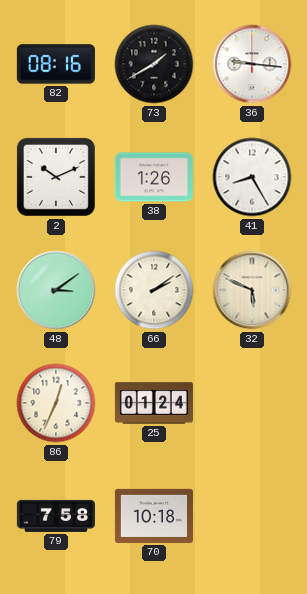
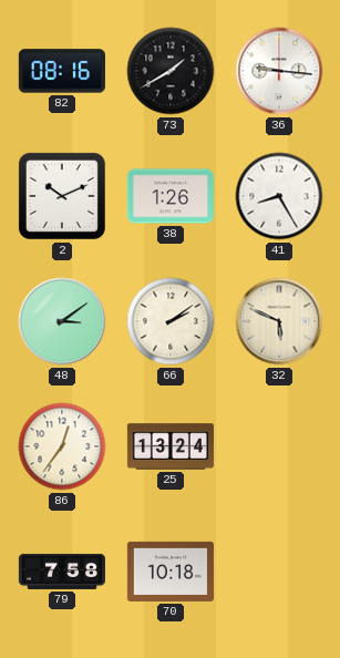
86: 12:34 -> 12:36 (62, 446)
25: 01:24 -> 13:24 (171, 446)
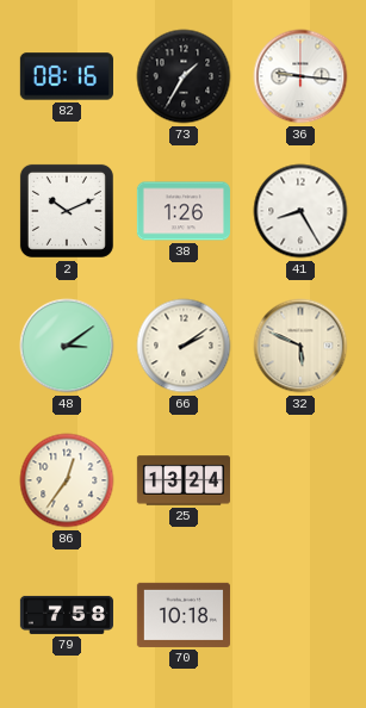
73: 1:40 -> 1:35 (184, 76)
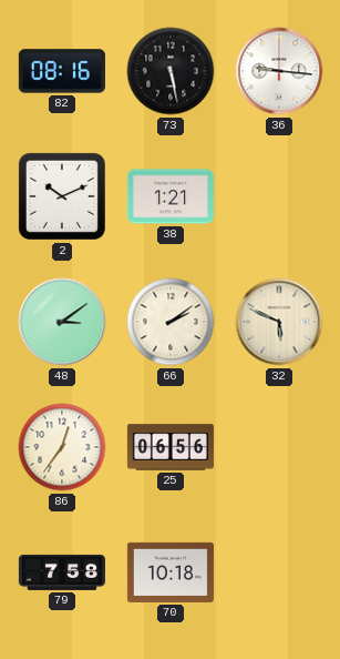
73: 1:35 -> 5:28 (171, 71)
38: 1:26 -> 1:21 (171, 196)
41: 8:25 -> none (300, 211)
25: 13:24 -> 06:56 (171, 447)
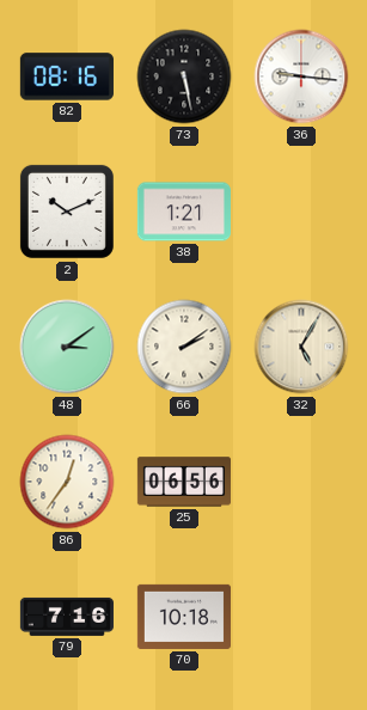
32: 5:49 -> 5:05 (301, 347)
79: 7:58 -> 7:16 (67, 617)
